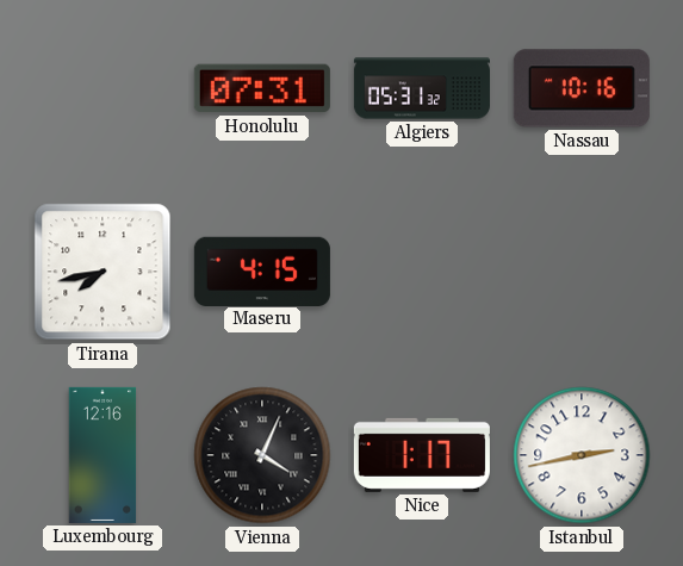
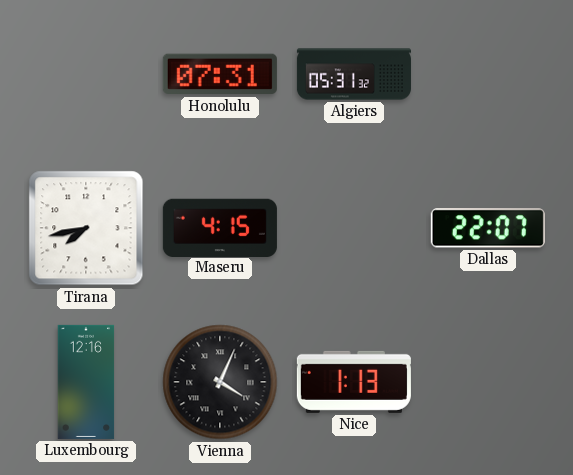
Nassau: 10:16 -> none (582, 88)
Dallas: none -> 22:07 (488, 228)
Nice: 1:17 -> 1:13 (354, 382)
Istanbul: 2:43 -> none (582, 455)
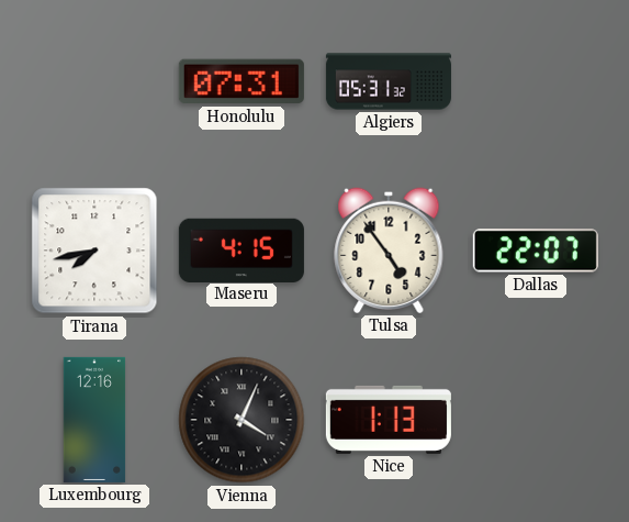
Tulsa: none -> 4:54 (389, 251)
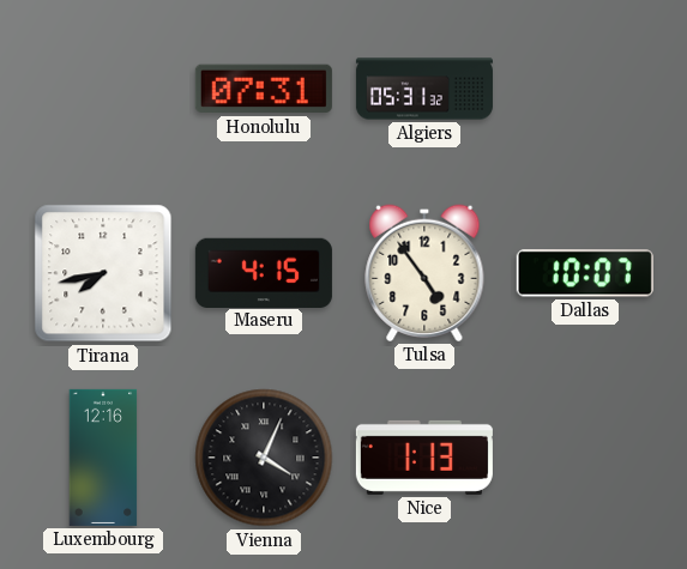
Dallas: 22:07 -> 10:07 (585, 273)
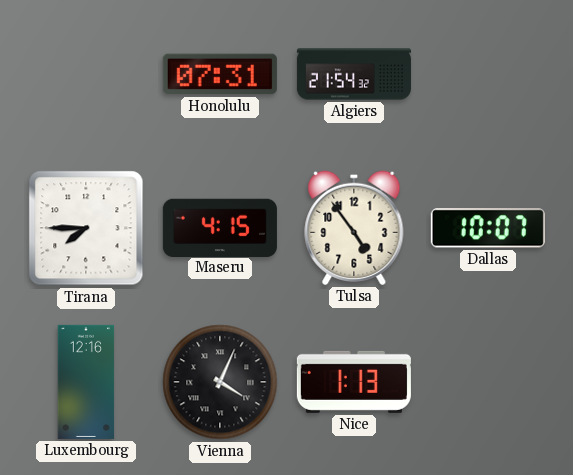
Algiers: 05:31 -> 21:54 (354, 74)
Tirana: 7:43 -> 7:45 (86, 228)
